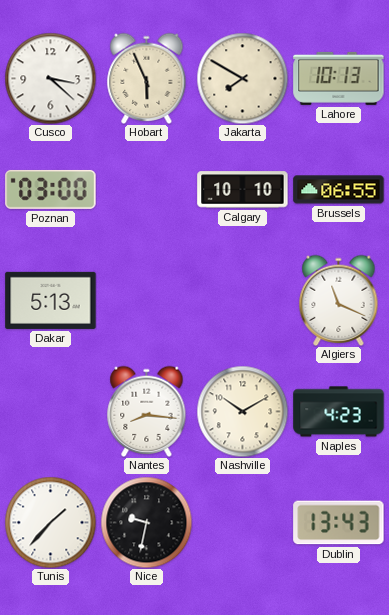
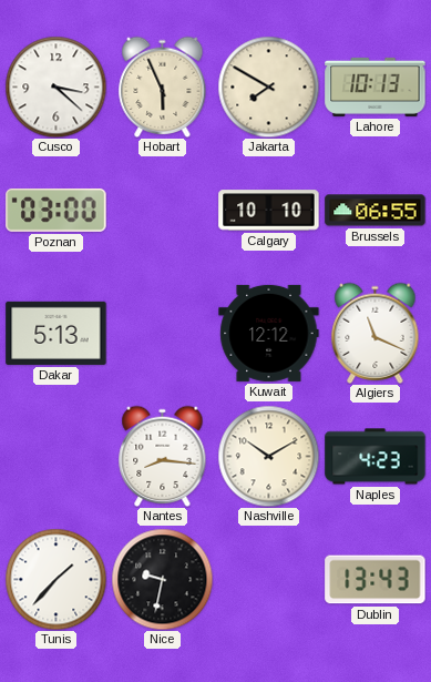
Kuwait: none -> 12:12 (269, 333)
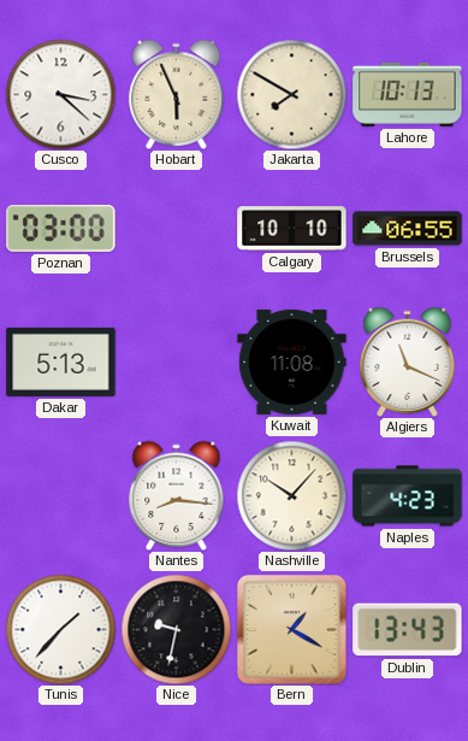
Kuwait: 12:12 -> 11:08 (292, 361)
Nashville: 10:10 -> 10:07 (291, 495)
Bern: none -> 1:20 (292, 630)
